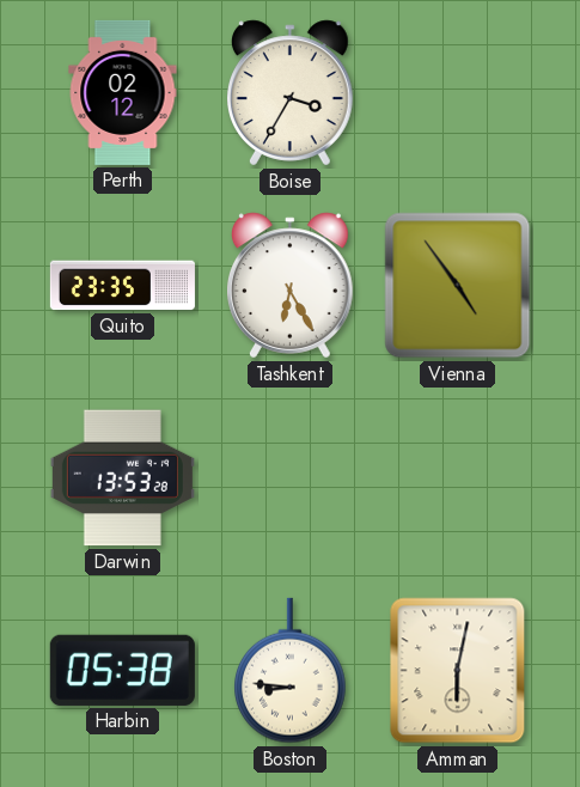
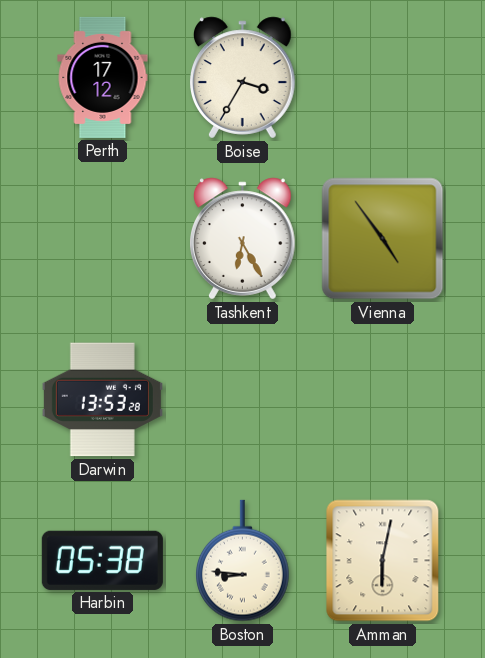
Perth: 02:12 -> 17:12 (103, 77)
Quito: 23:35 -> none (122, 286)
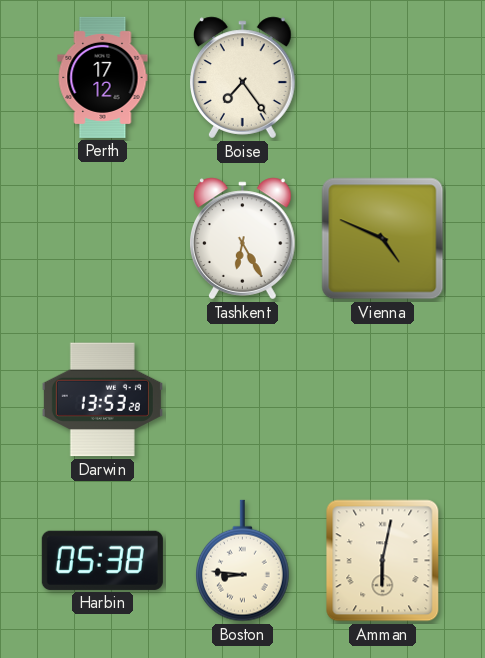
Boise: 3:35 -> 7:24 (243, 78)
Vienna: 4:54 -> 4:49 (383, 239)
